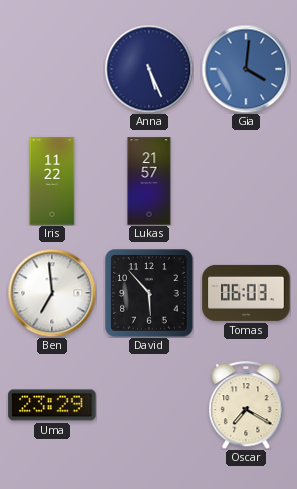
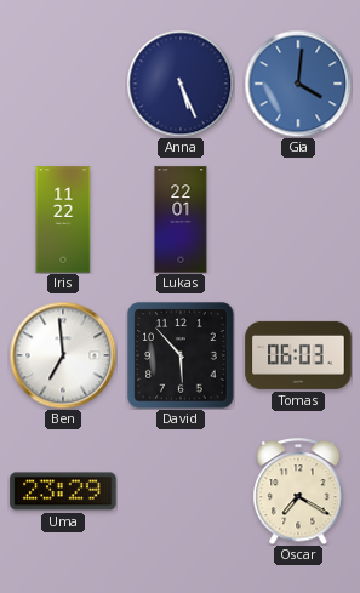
Lukas: 21:57 -> 22:01 (181, 219)
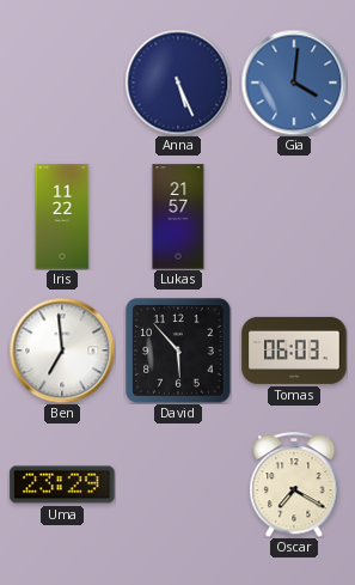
Lukas: 22:01 -> 21:57 (178, 217)
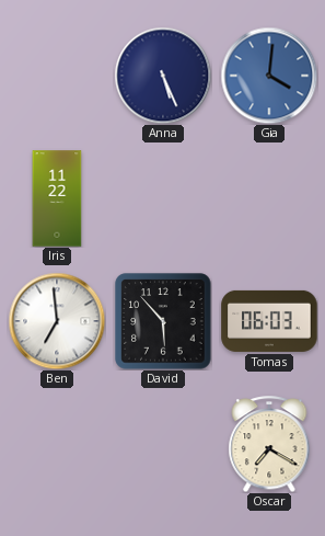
Lukas: 21:57 -> none (178, 217)
Uma: 23:29 -> none (62, 485)
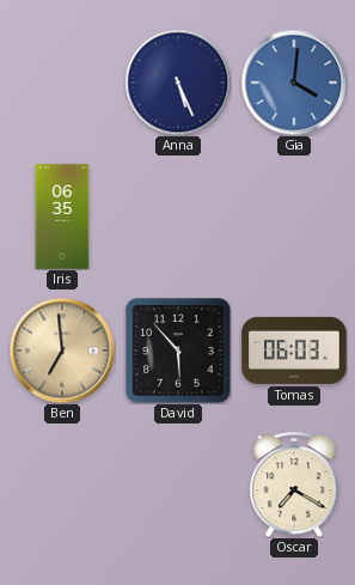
Iris: 11:22 -> 06:35 (62, 217)
Ben dial: white -> champagne (62, 351)
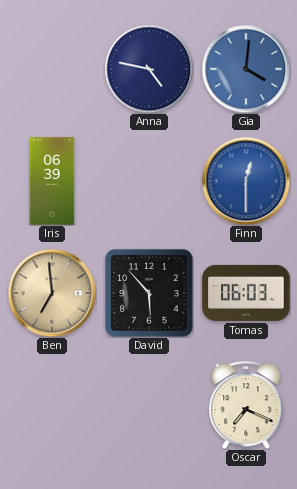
Anna: 5:26 -> 4:47 (149, 69)
Iris: 06:35 -> 06:39 (52, 181)
Finn: none -> 12:30 (246, 181)
Oscar: 7:20 -> 7:19 (246, 405)
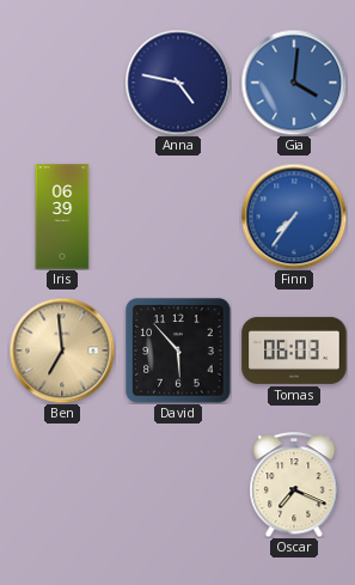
Finn: 12:30 -> 7:36 (294, 217)
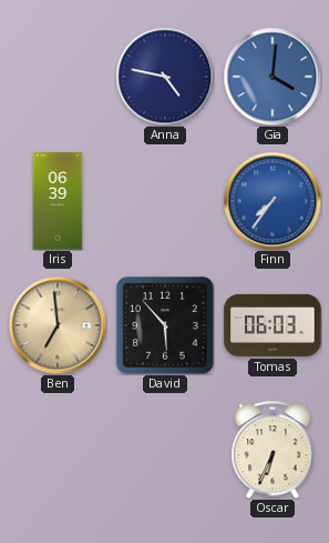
Oscar: 7:19 -> 6:34 (273, 450)
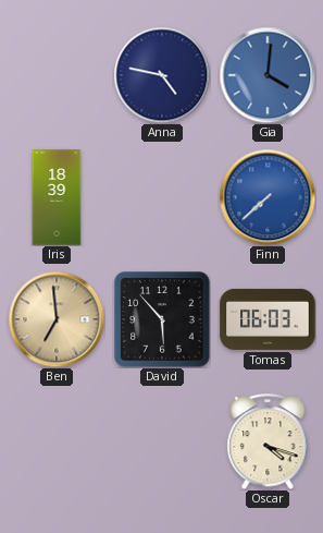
Iris: 06:39 -> 18:39 (57, 197)
Finn: 7:36 -> 7:38 (268, 197)
Oscar: 6:34 -> 4:18 (268, 441)
